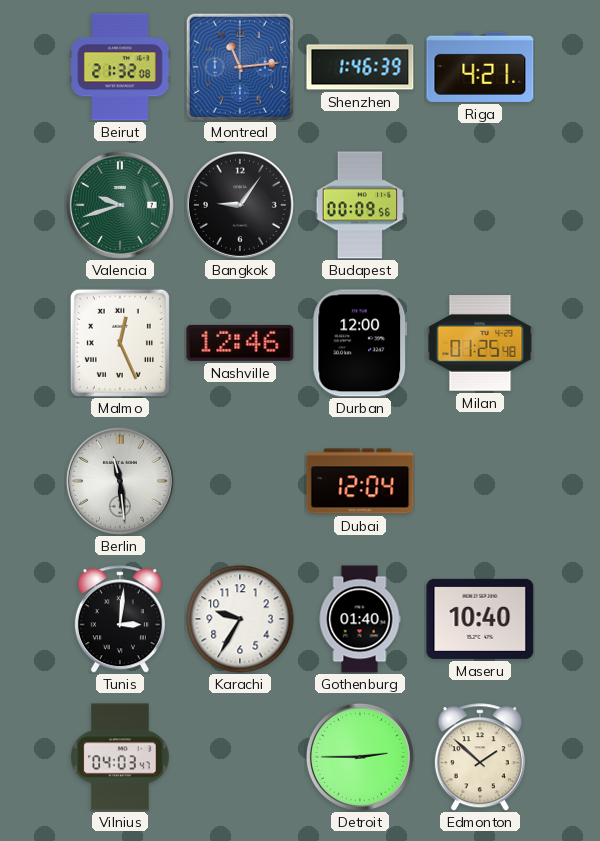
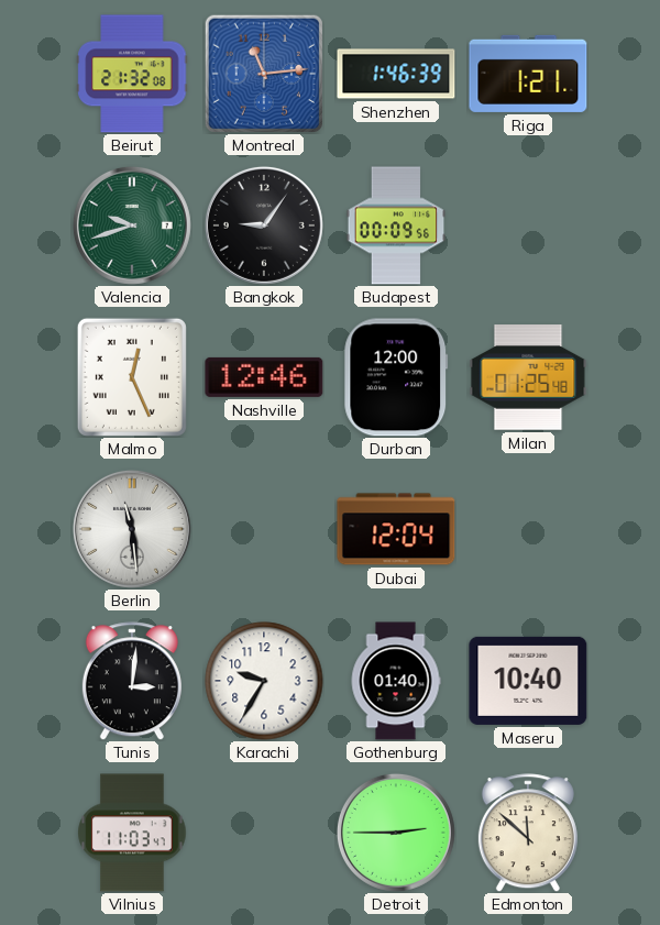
Riga: 4:21 -> 1:21 (528, 74)
Vilnius: 04:03 -> 11:03 (132, 833)
Edmonton: 1:52 -> 11:52 (528, 833)
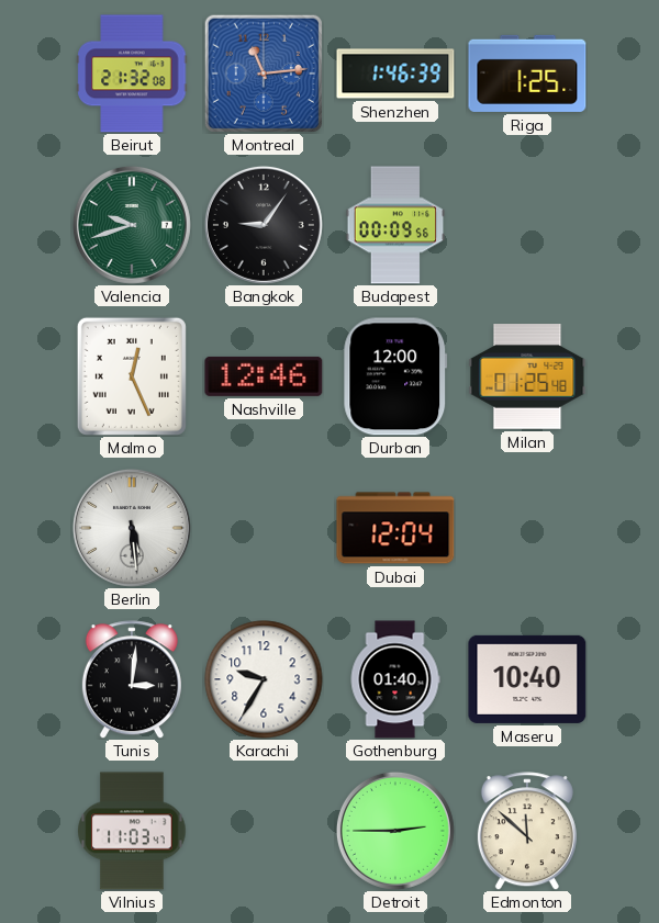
Riga: 1:21 -> 1:25 (527, 74)
Berlin: 11:29 -> 5:29 (132, 528)
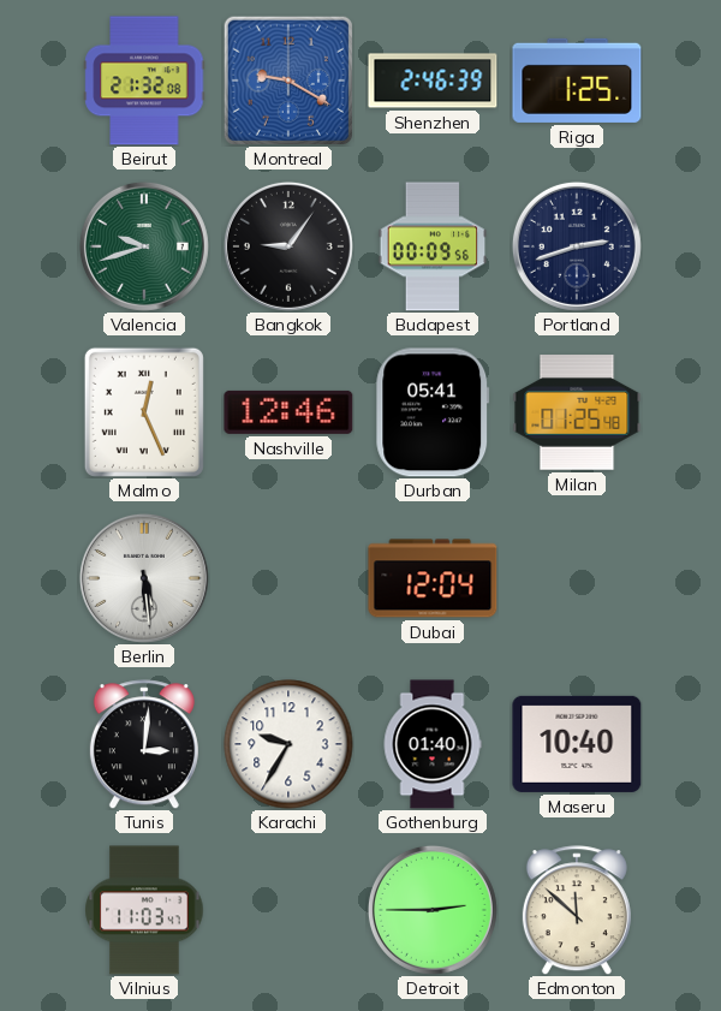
Montreal: 11:14 -> 9:20 (288, 81)
Shenzhen: 1:46 -> 2:46 (433, 81)
Portland: none -> 2:42 (577, 246)
Durban: 12:00 -> 05:41 (433, 412)
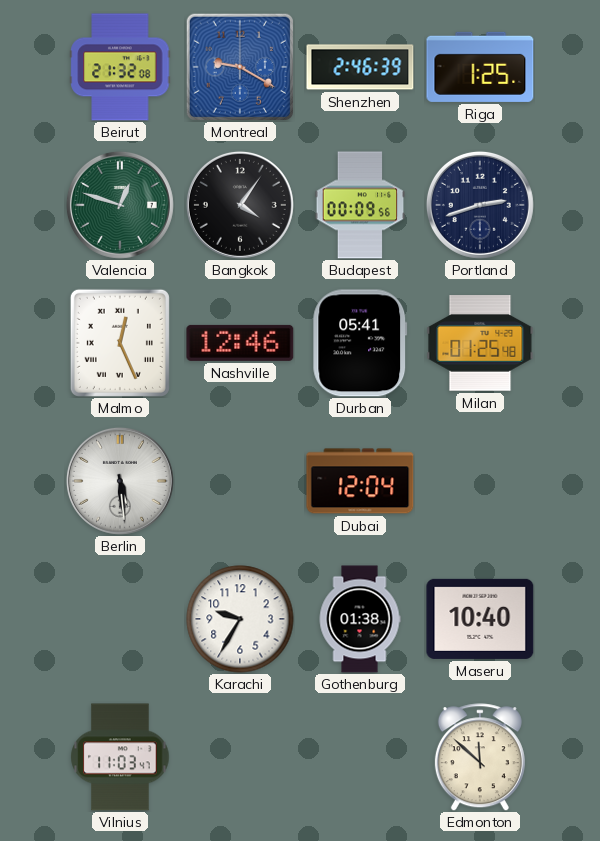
Valencia: 9:42 -> 12:48 (120, 205)
Bangkok: 9:06 -> 4:06 (240, 205)
Tunis: 3:01 -> none (144, 744)
Gothenburg: 01:40 -> 01:38 (360, 619)
Detroit: 2:45 -> none (433, 910)
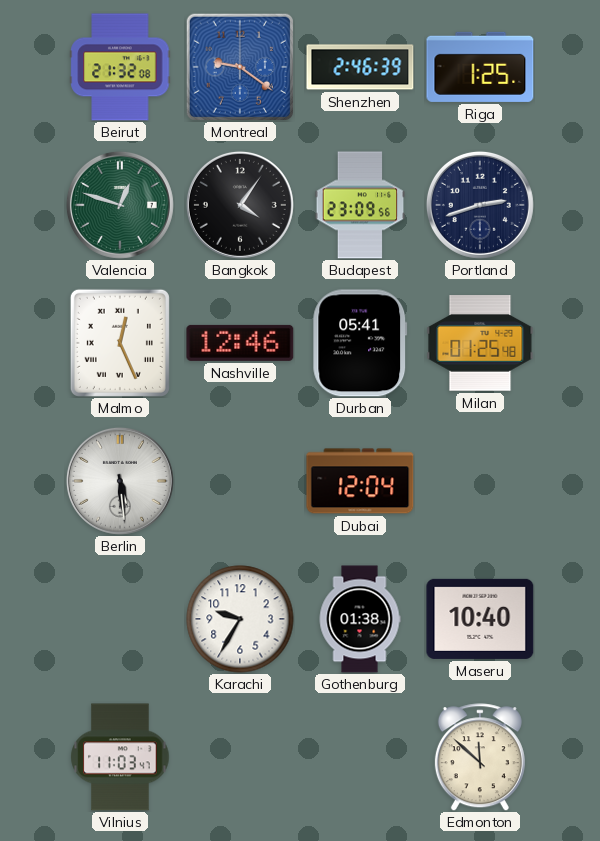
Montreal: 9:20 -> 9:21 (240, 67)
Budapest: 00:09 -> 23:09 (360, 205)
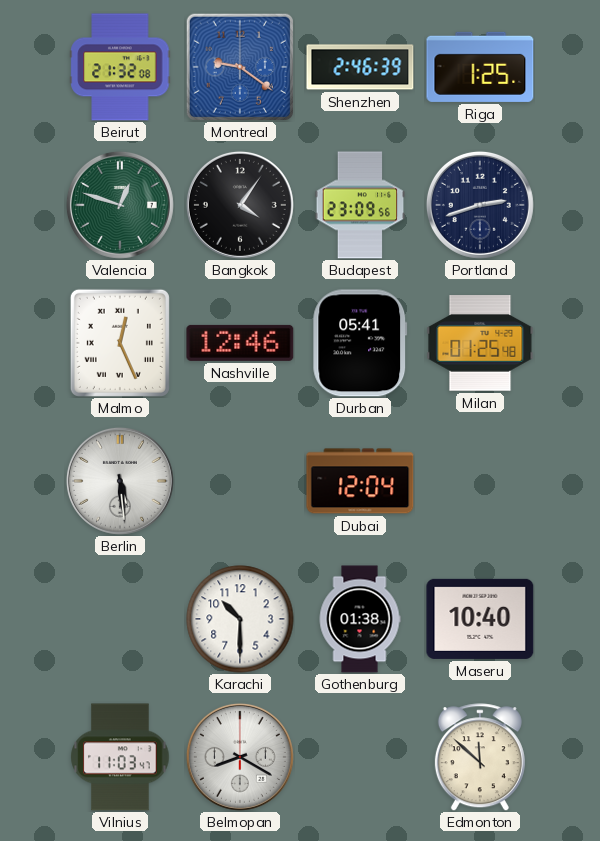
Karachi: 9:35 -> 10:30 (240, 619)
Belmopan: none -> 8:20 (240, 757)
